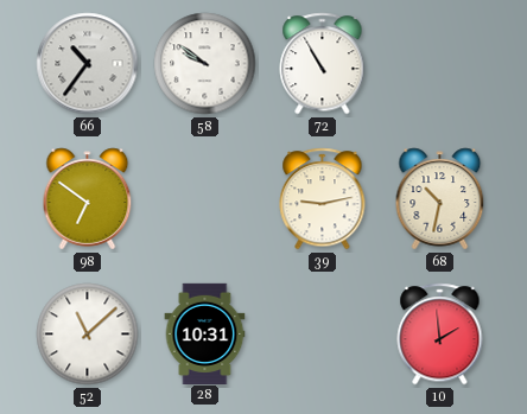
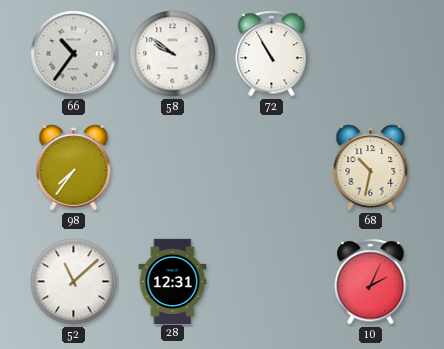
98: 6:51 -> 7:36 (74, 168)
39: 9:13 -> none (323, 199)
28: 10:31 -> 12:31 (173, 281)
10: 1:59 -> 2:04 (371, 282)
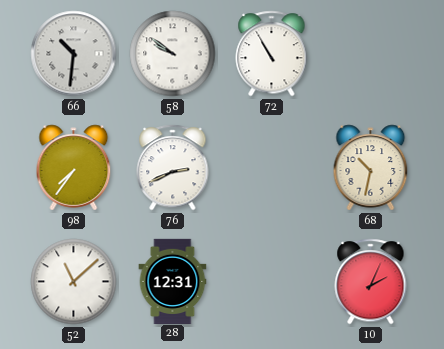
66: 10:36 -> 10:31 (74, 54)
76: none -> 2:41 (173, 168)
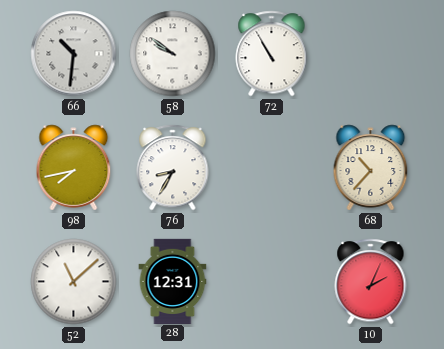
98: 7:36 -> 7:43 (74, 168)
76: 2:41 -> 8:35 (173, 168)
68: 10:32 -> 10:37 (371, 168)
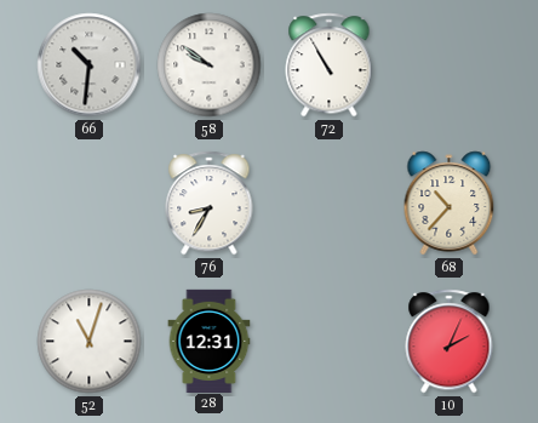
98: 7:43 -> none (74, 168)
52: 11:08 -> 11:03 (90, 342)
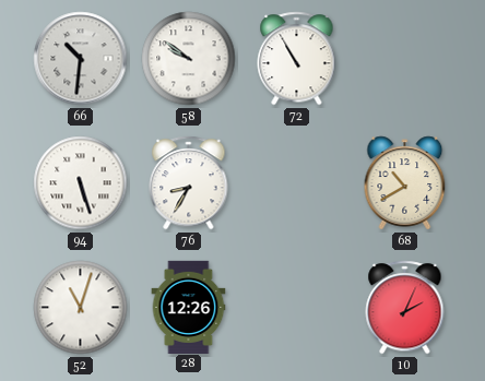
94: none -> 5:27 (81, 183)
68: 10:37 -> 10:40 (405, 183)
28: 12:31 -> 12:26 (189, 307)
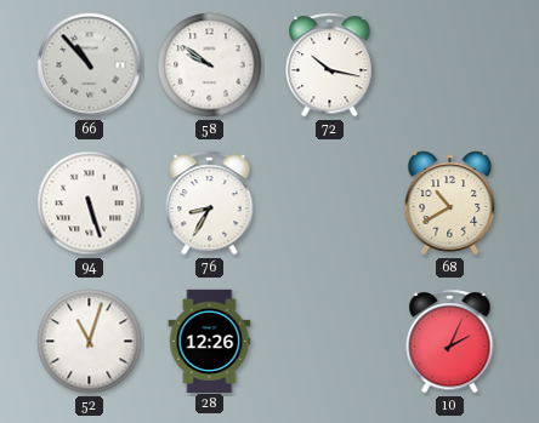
66: 10:31 -> 10:53 (90, 65)
72: 10:55 -> 10:17 (330, 65)
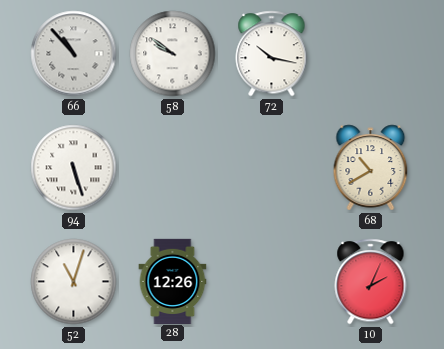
76: 8:35 -> none (210, 204)
